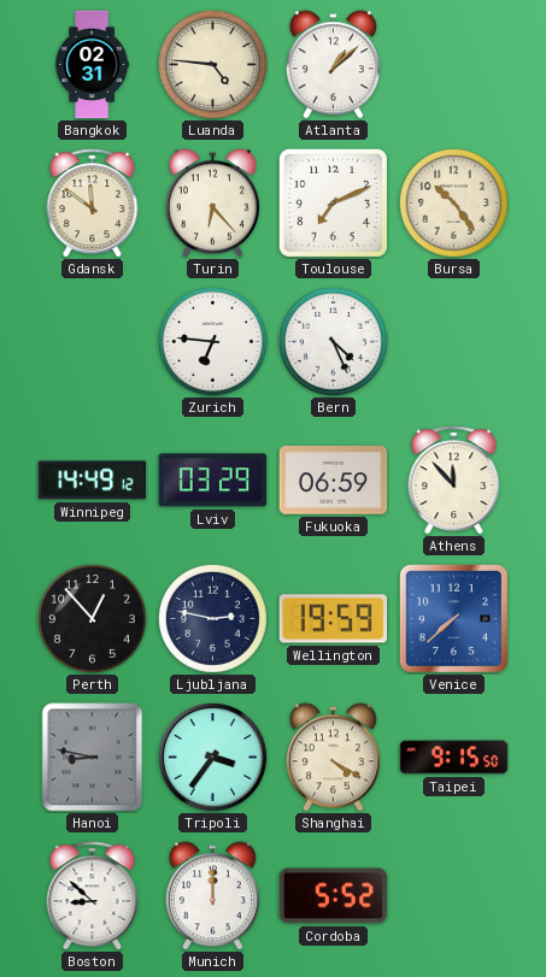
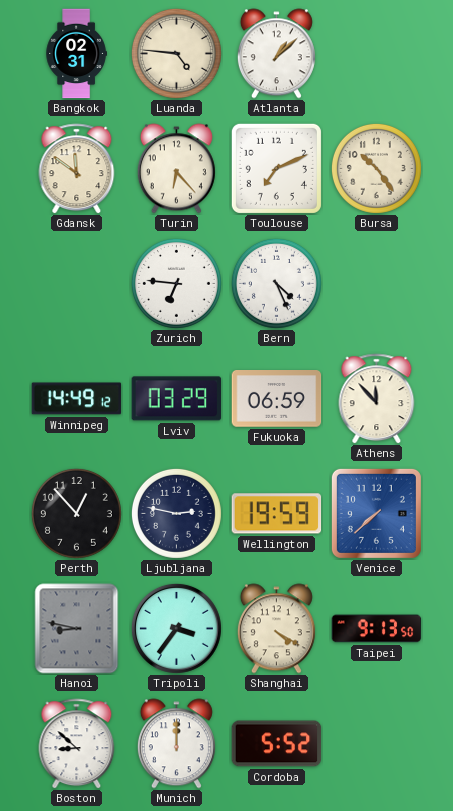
Taipei: 9:15 -> 9:13 (377, 629)
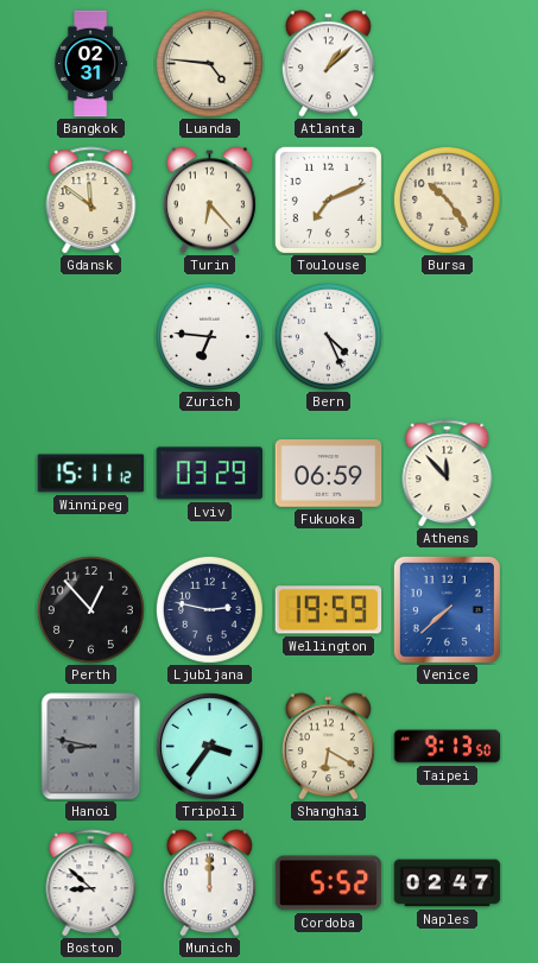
Winnipeg: 14:49 -> 15:11 (91, 474)
Shanghai: 4:20 -> 6:20 (328, 747)
Naples: none -> 02:47 (448, 883)
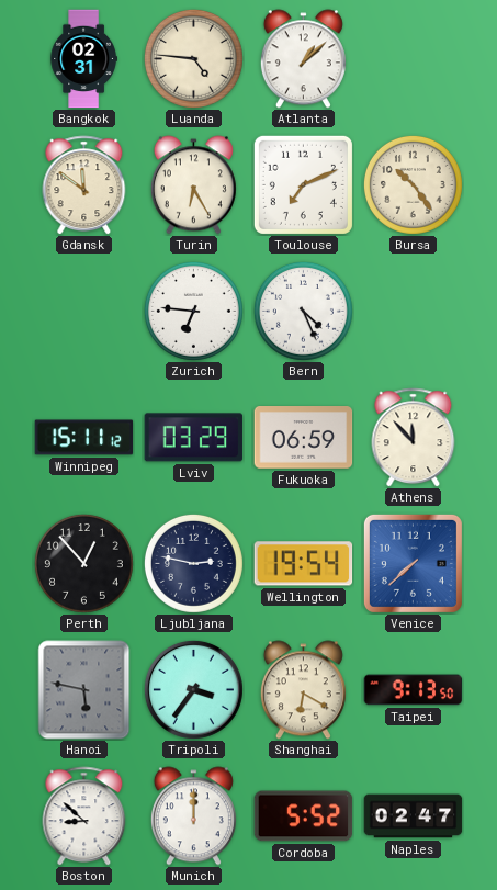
Turin: 6:23 -> 6:25 (193, 185)
Wellington: 19:59 -> 19:54 (304, 564)
Hanoi: 8:47 -> 5:47 (84, 690)
